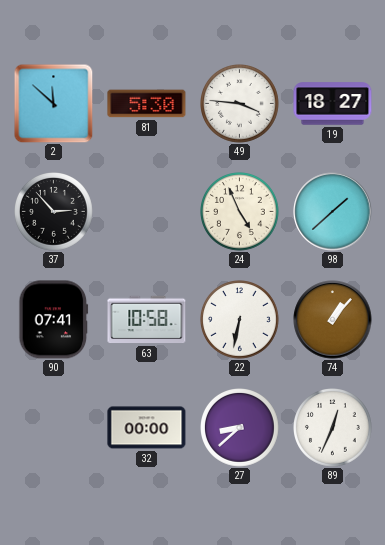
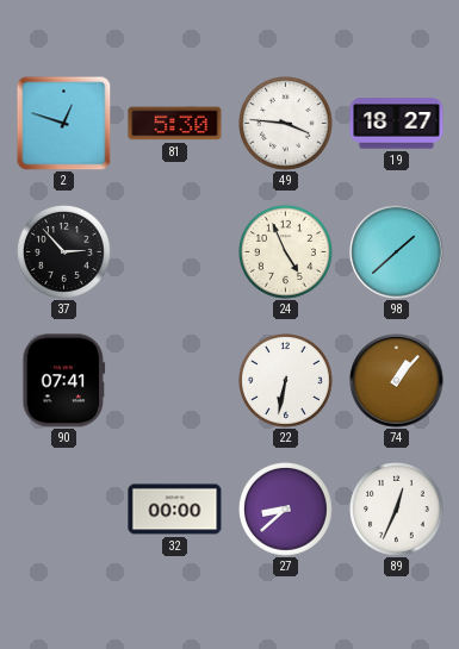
2: 11:52 -> 12:48 (63, 123)
63: 10:58 -> none (147, 320)
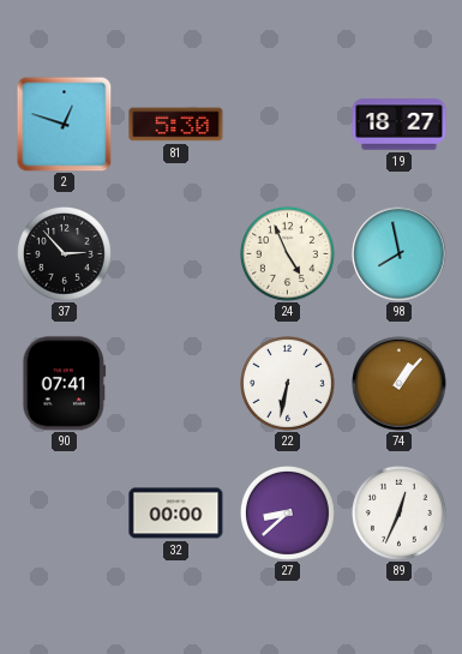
49: 3:46 -> none (286, 124)
98: 1:38 -> 7:58 (400, 254)
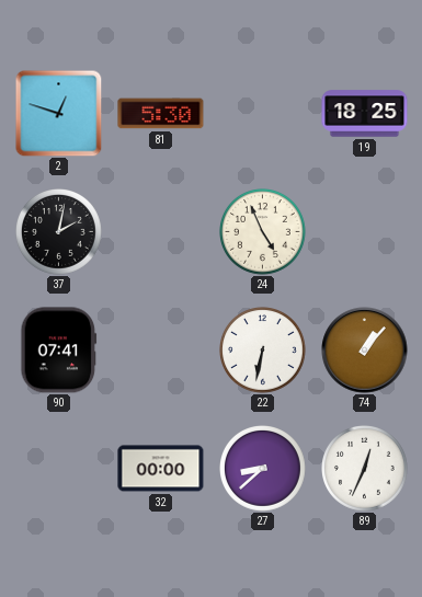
19: 18:27 -> 18:25 (365, 114)
37: 2:53 -> 2:02 (59, 232)
98: 7:58 -> none (400, 254)
